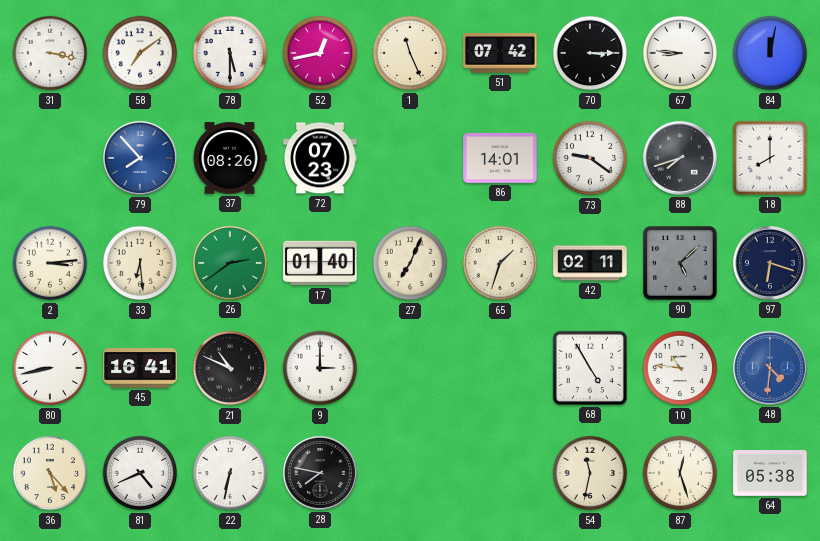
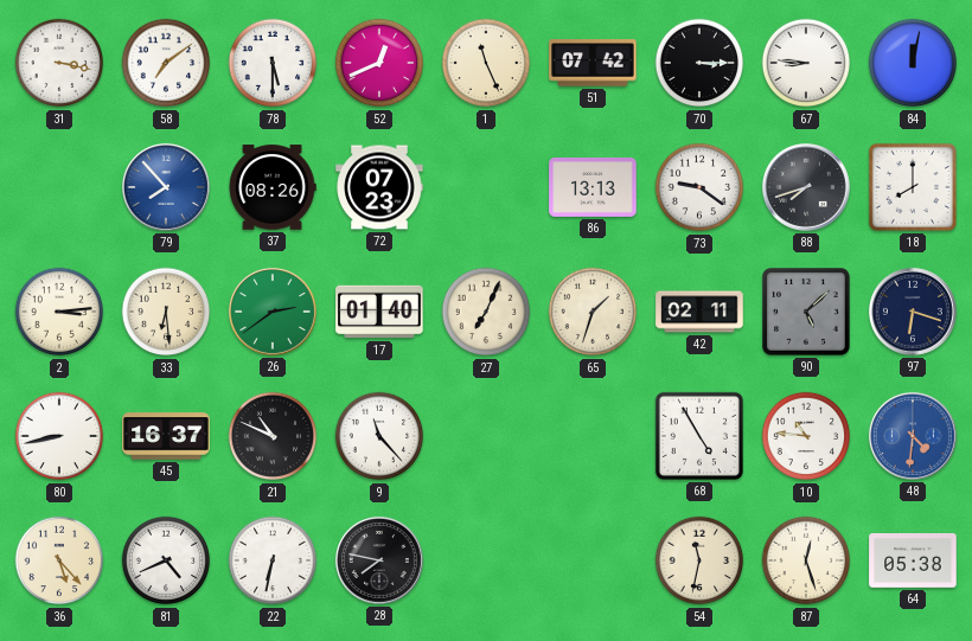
52: 12:43 -> 12:41 (379, 63)
86: 14:01 -> 13:13 (593, 187)
45: 16:41 -> 16:37 (166, 436)
9: 3:00 -> 11:23 (379, 436)
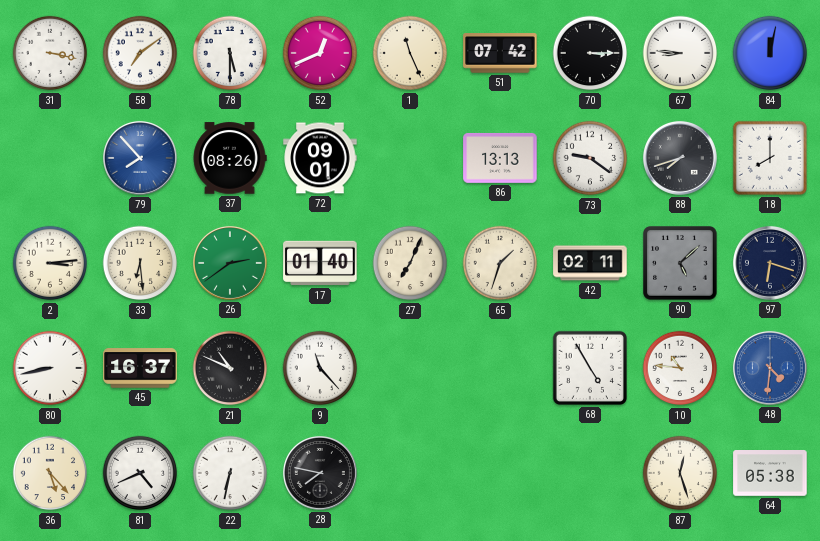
72: 07:23 -> 09:01 (320, 158)
54: 11:32 -> none (699, 560)
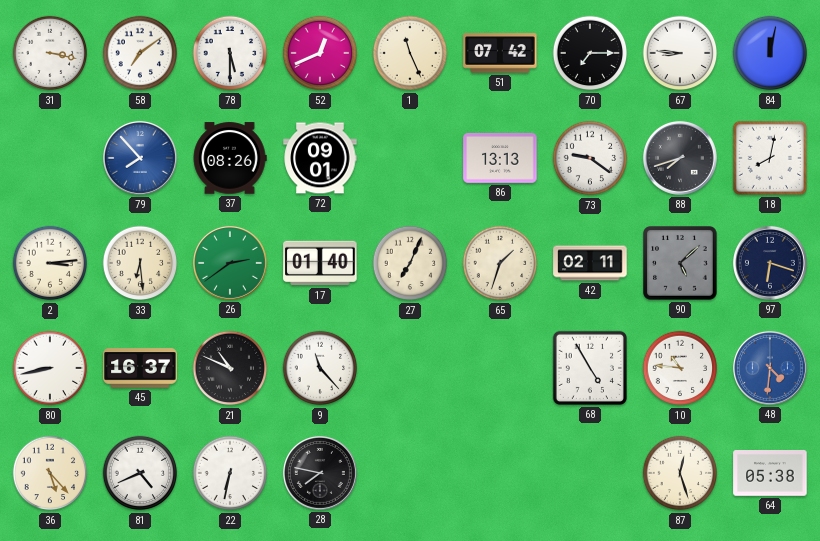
70: 3:15 -> 7:15 (590, 53)
18: 8:00 -> 8:02 (770, 158)
